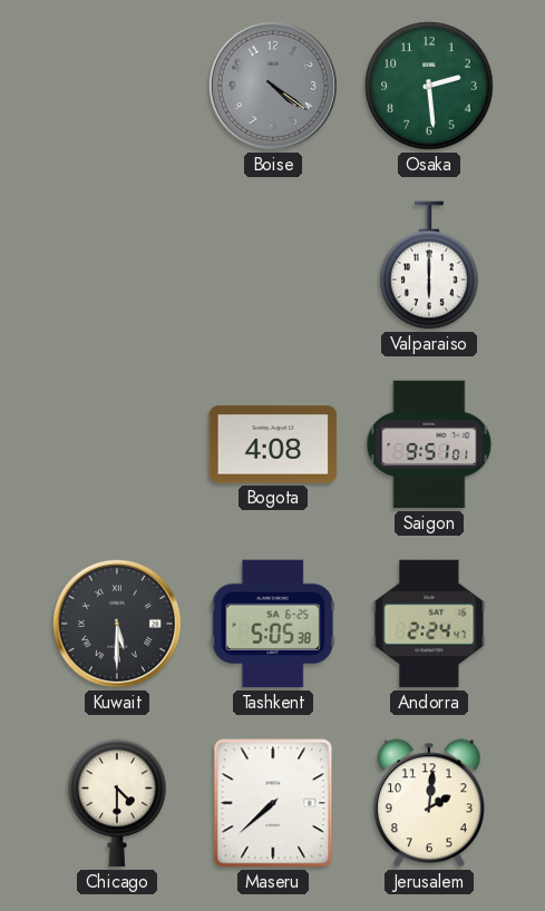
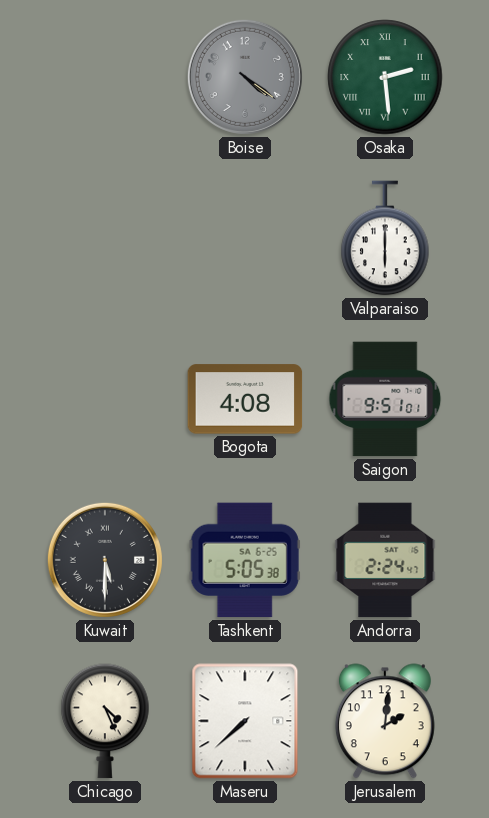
Osaka numerals: Arabic -> Roman (385, 77)
Chicago: 4:30 -> 4:26 (105, 721)
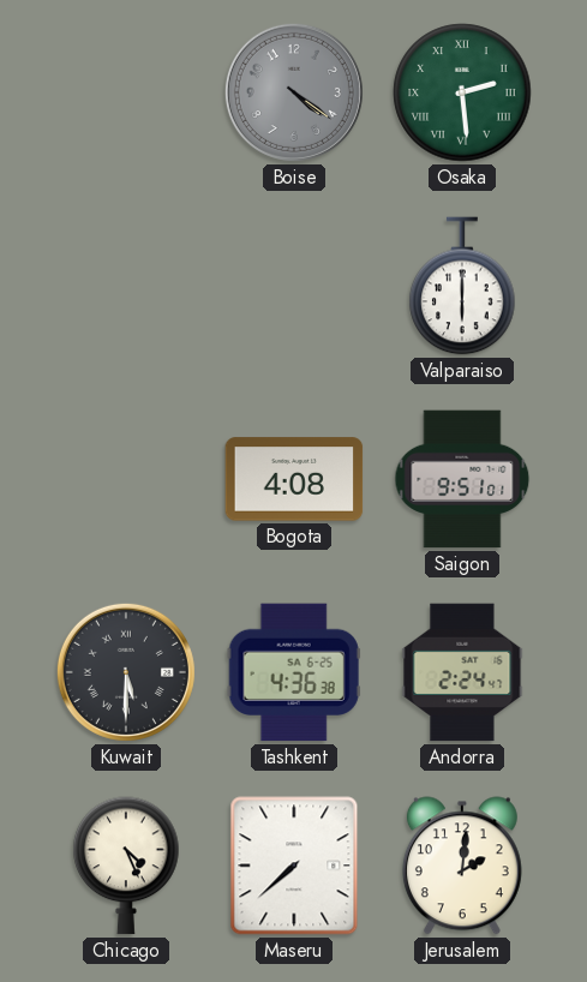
Tashkent: 5:05 -> 4:36 (294, 672)
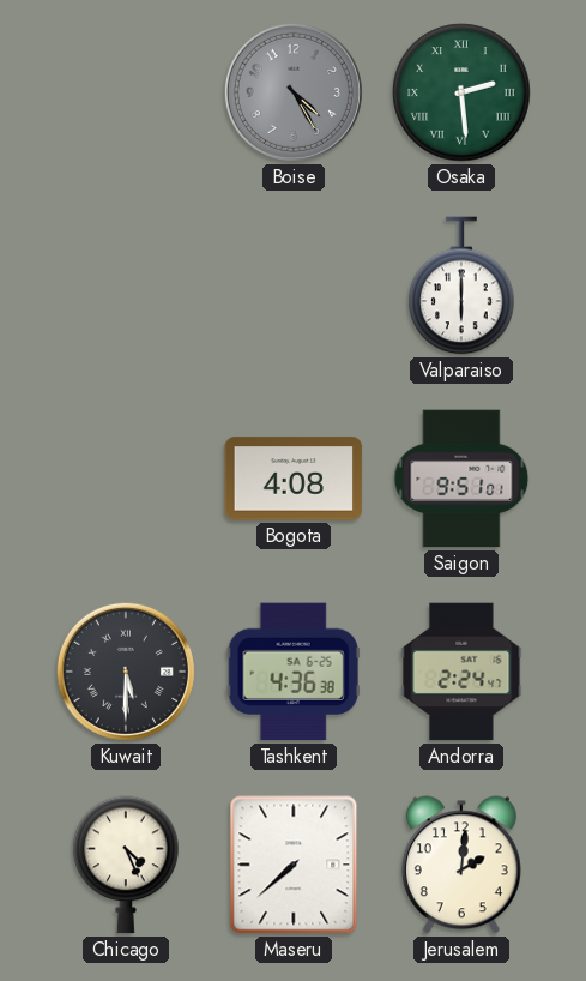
Boise: 4:21 -> 4:25 (294, 92)
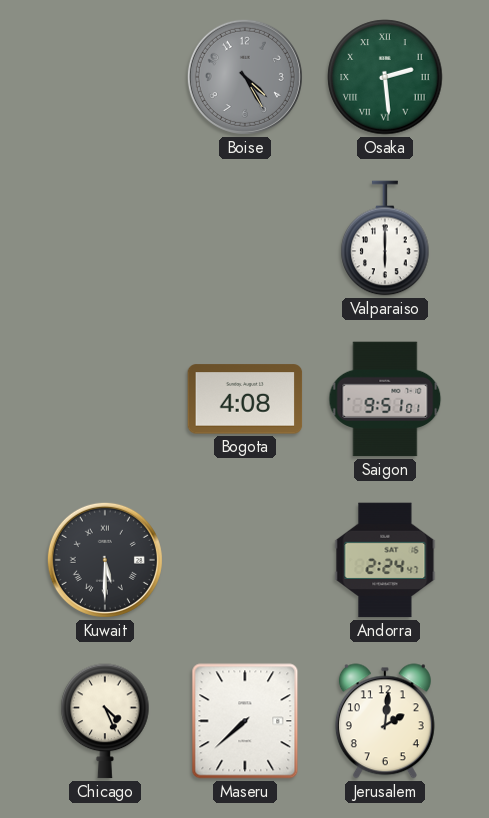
Tashkent: 4:36 -> none (294, 672)
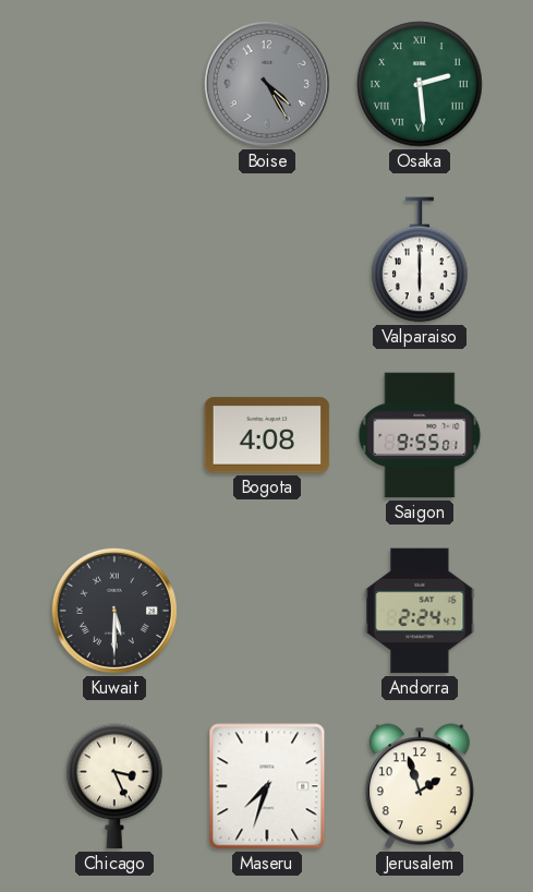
Saigon: 9:51 -> 9:55 (420, 435)
Chicago: 4:26 -> 3:26 (114, 786)
Maseru: 7:38 -> 7:33 (267, 786)
Jerusalem: 2:01 -> 1:57 (420, 786)
